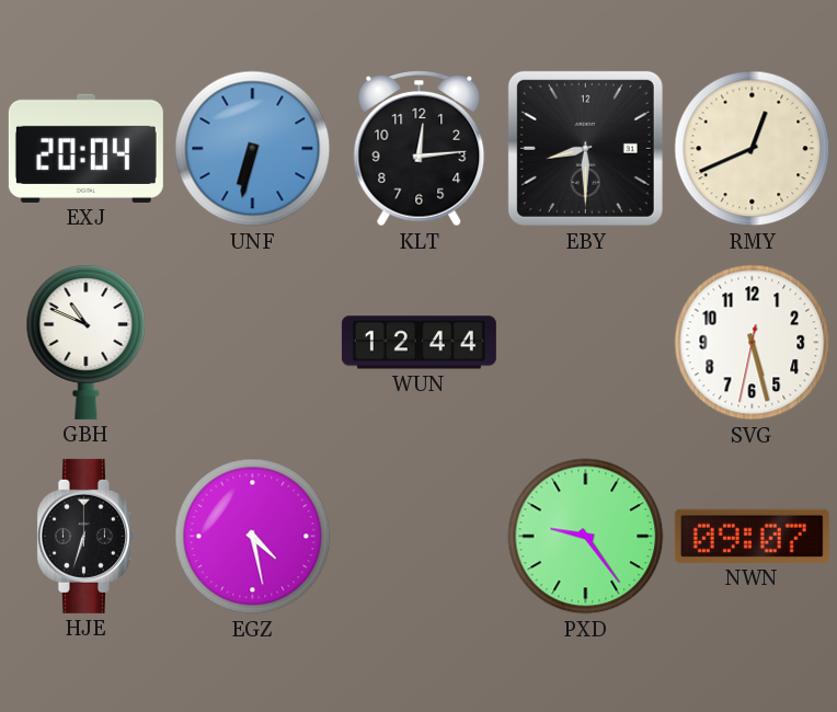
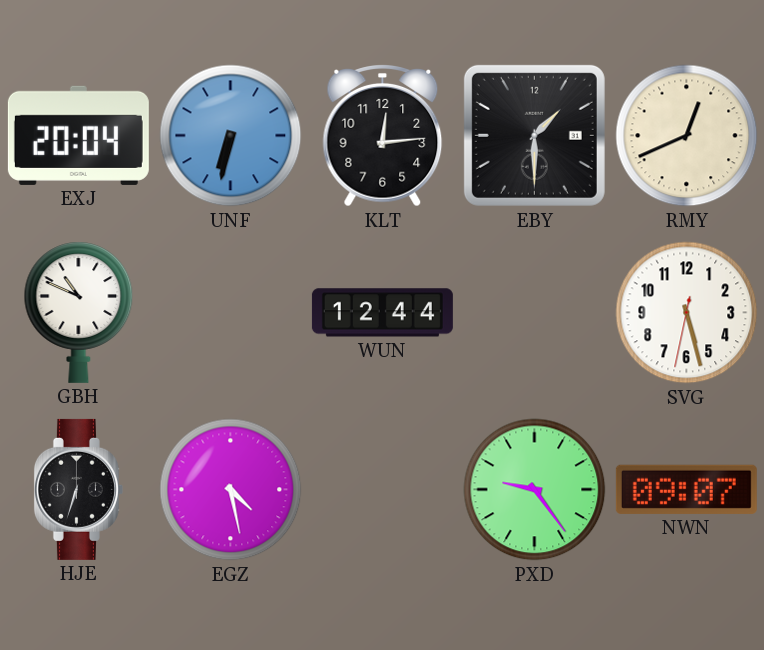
EBY: 8:30 -> 1:30 (534, 135)
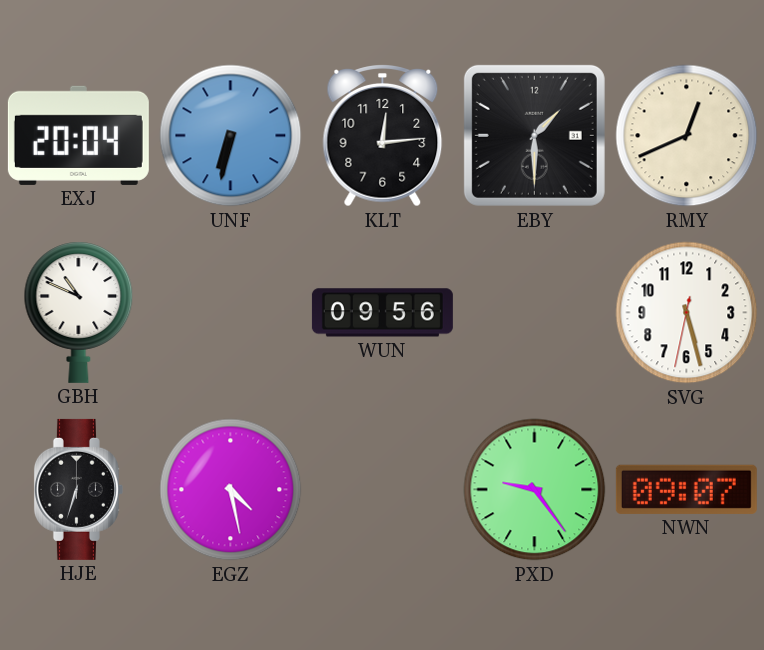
WUN: 12:44 -> 09:56 (382, 313)
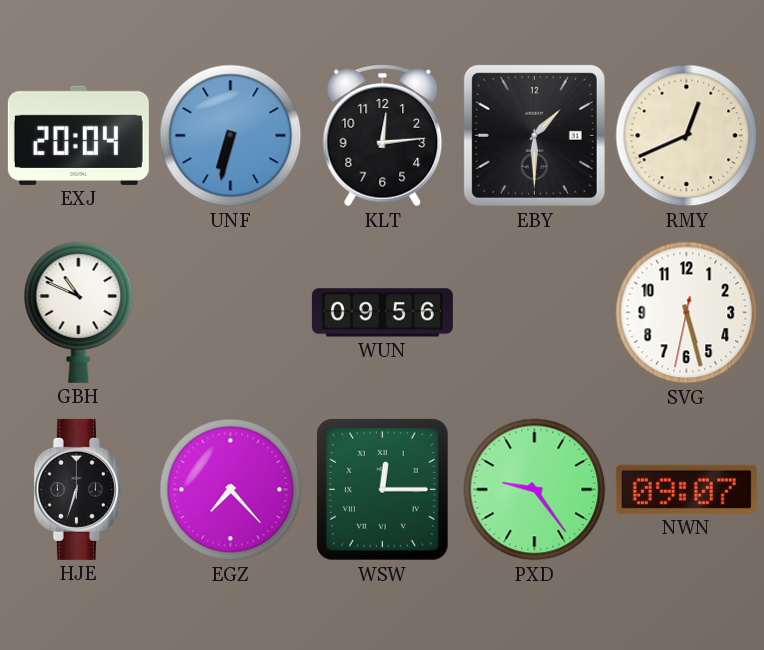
EGZ: 4:28 -> 7:23 (231, 490)
WSW: none -> 12:15 (382, 490)
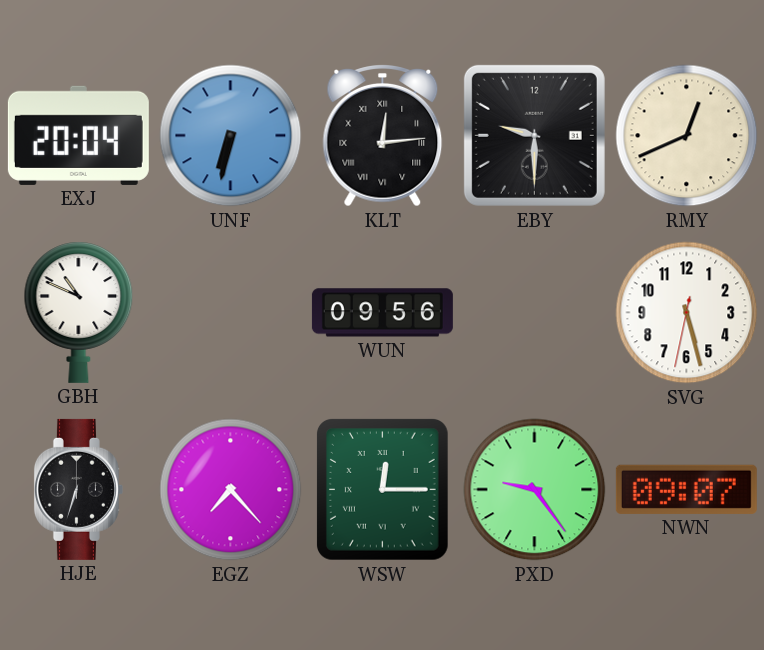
KLT numerals: Arabic -> Roman (383, 136)
EBY: 1:30 -> 9:30 (534, 135)
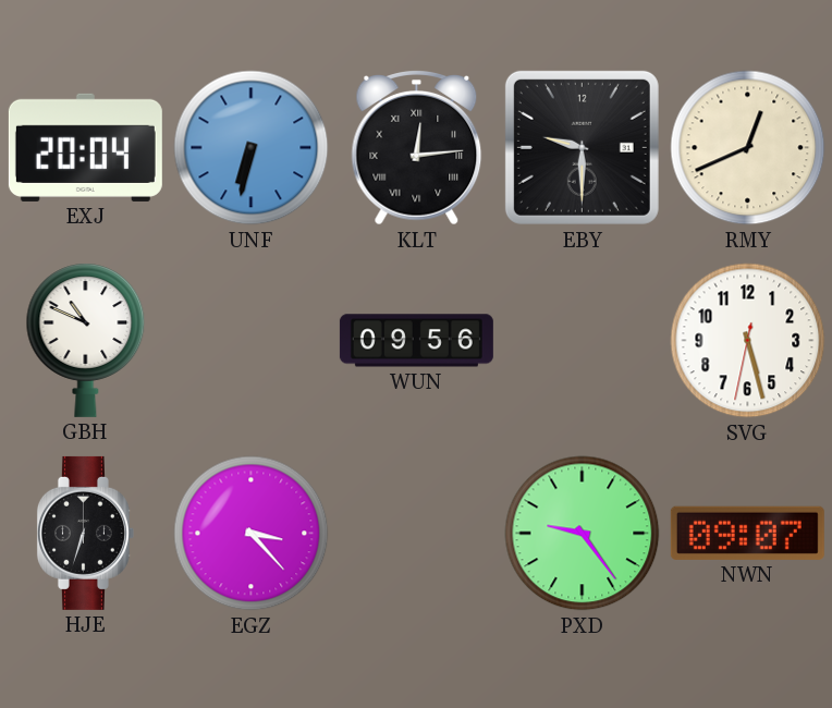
EGZ: 7:23 -> 3:23 (252, 534)
WSW: 12:15 -> none (382, 490)
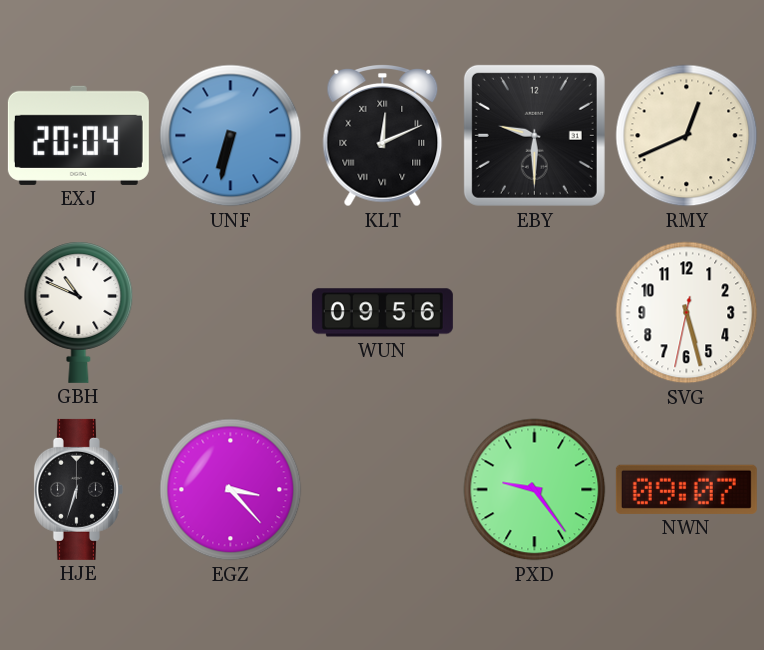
KLT: 12:14 -> 12:11 (383, 136)
